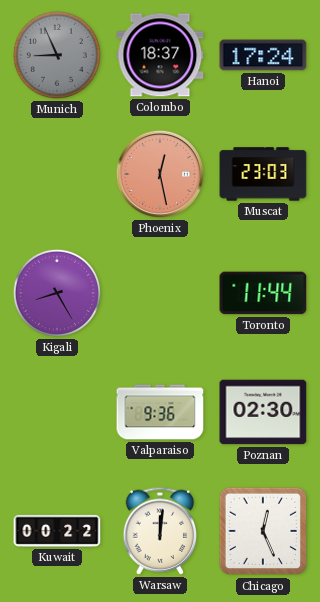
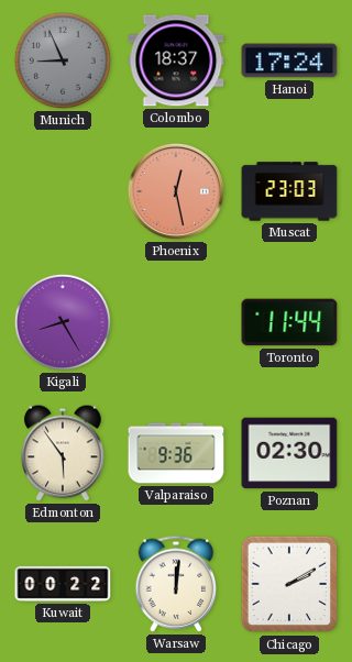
Edmonton: none -> 5:54 (63, 453)
Chicago: 12:26 -> 2:10 (289, 584)
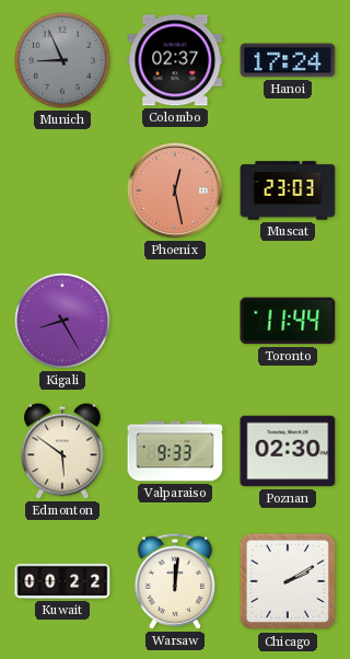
Colombo: 18:37 -> 02:37 (175, 60)
Edmonton: 5:54 -> 5:51 (62, 451)
Valparaiso: 9:36 -> 9:33 (175, 451)
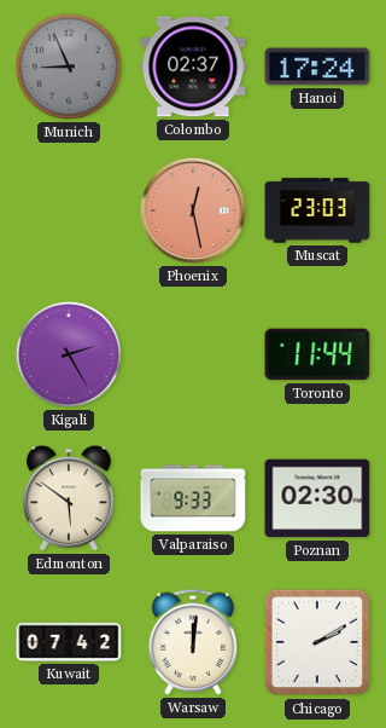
Kigali: 8:25 -> 2:25 (69, 354)
Kuwait: 00:22 -> 07:42 (69, 642)
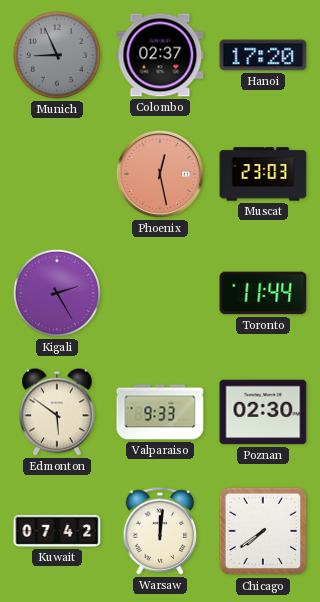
Hanoi: 17:24 -> 17:20 (263, 55)
Chicago: 2:10 -> 7:39 (263, 531)
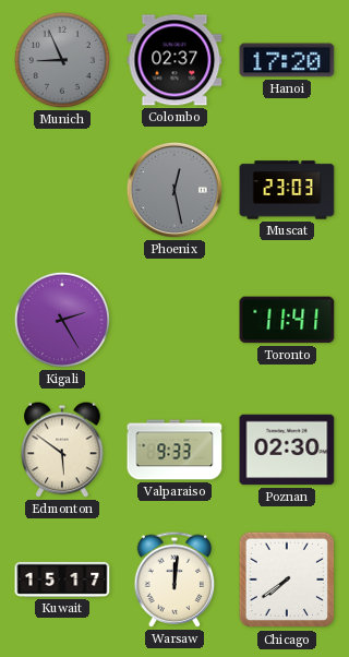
Phoenix dial: salmon -> grey (174, 190)
Toronto: 11:44 -> 11:41 (287, 320)
Kuwait: 07:42 -> 15:17 (62, 580)
